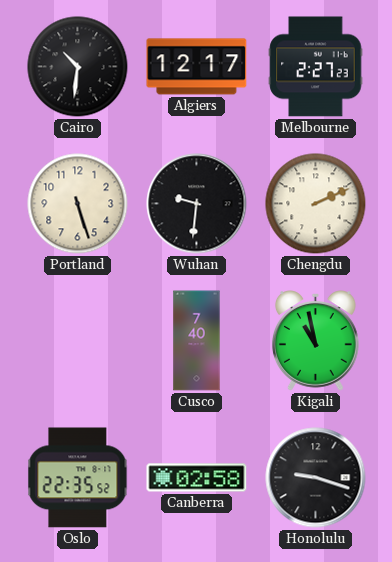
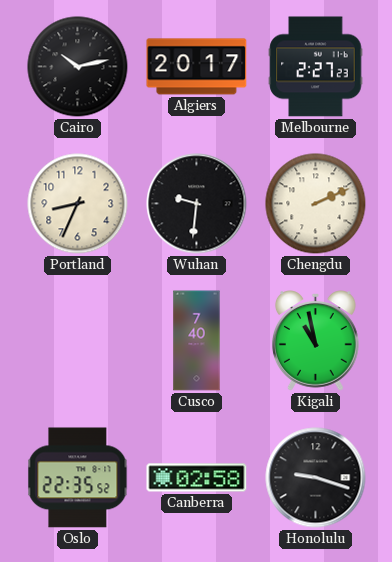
Cairo: 10:31 -> 10:13 (78, 67)
Algiers: 12:17 -> 20:17 (197, 67)
Portland: 5:27 -> 8:34 (78, 204)
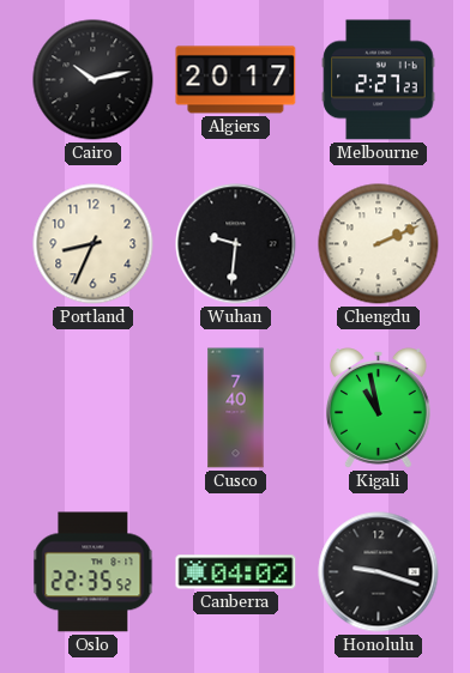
Canberra: 02:58 -> 04:02 (236, 572)
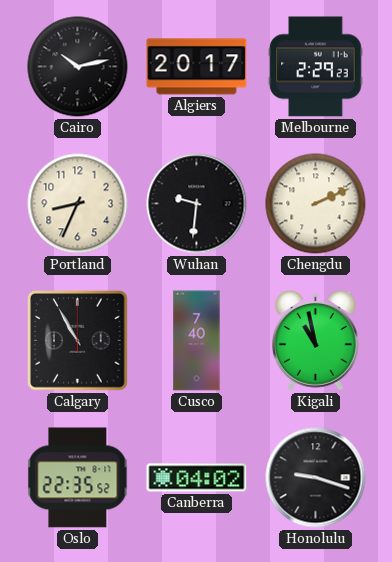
Melbourne: 2:27 -> 2:29 (316, 67)
Calgary: none -> 10:55 (78, 341)
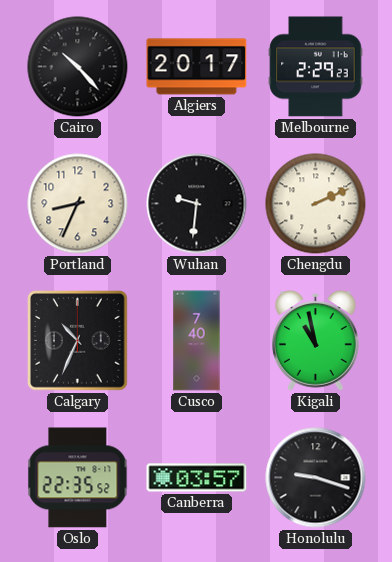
Cairo: 10:13 -> 10:23 (78, 67)
Calgary: 10:55 -> 10:34 (78, 341)
Canberra: 04:02 -> 03:57 (197, 478)
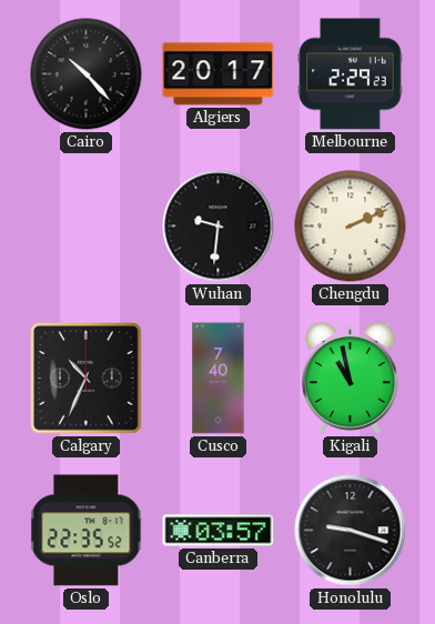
Portland: 8:34 -> none (78, 204)
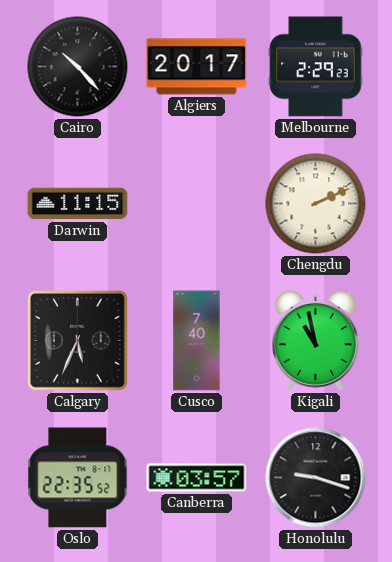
Darwin: none -> 11:15 (78, 204)
Wuhan: 9:31 -> none (219, 227)
Calgary: 10:34 -> 5:34 (78, 341)
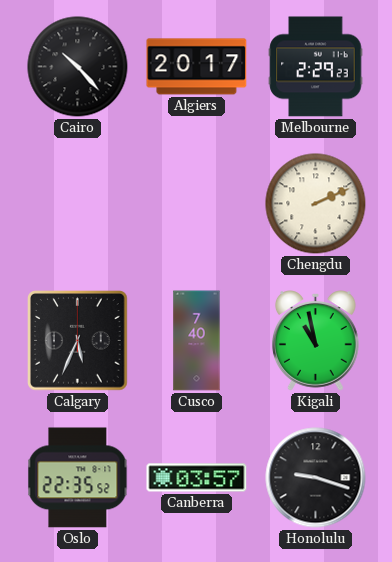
Darwin: 11:15 -> none (78, 204)
